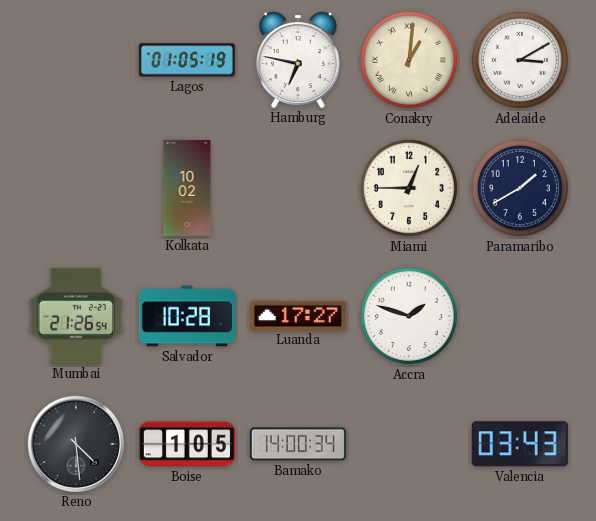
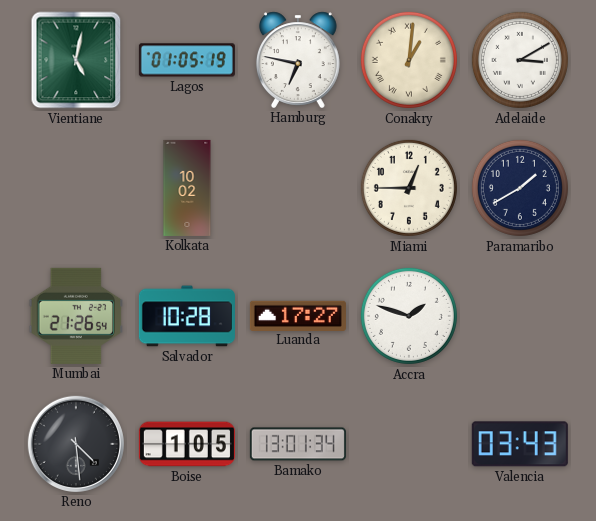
Vientiane: none -> 5:02 (76, 60)
Bamako: 14:00 -> 13:01 (298, 444)
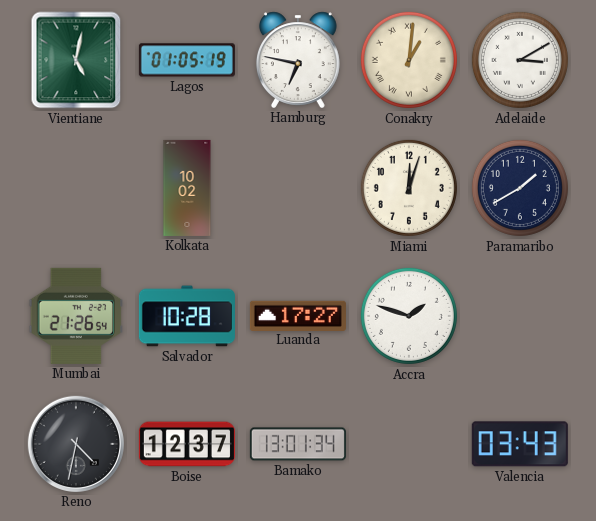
Miami: 12:45 -> 12:03 (409, 188)
Reno: 4:29 -> 4:32 (76, 444)
Boise: 1:05 -> 12:37 (187, 444)
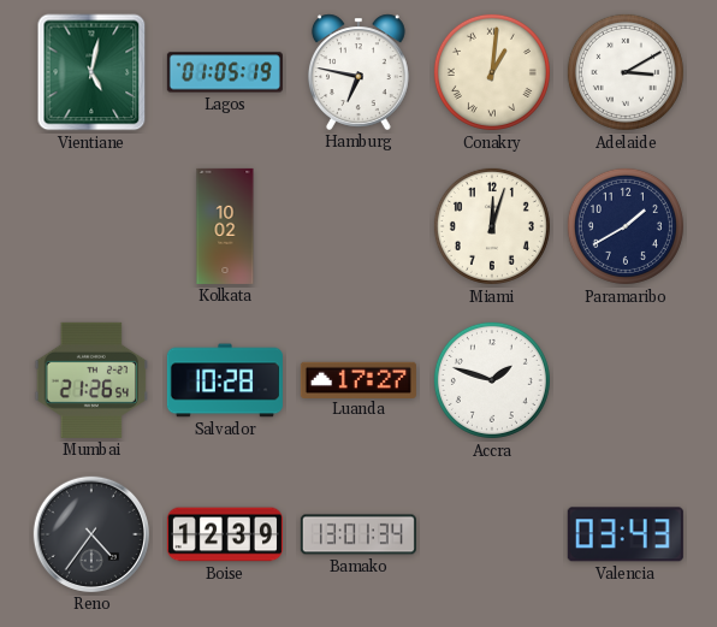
Reno: 4:32 -> 4:36 (91, 534)
Boise: 12:37 -> 12:39 (225, 534)
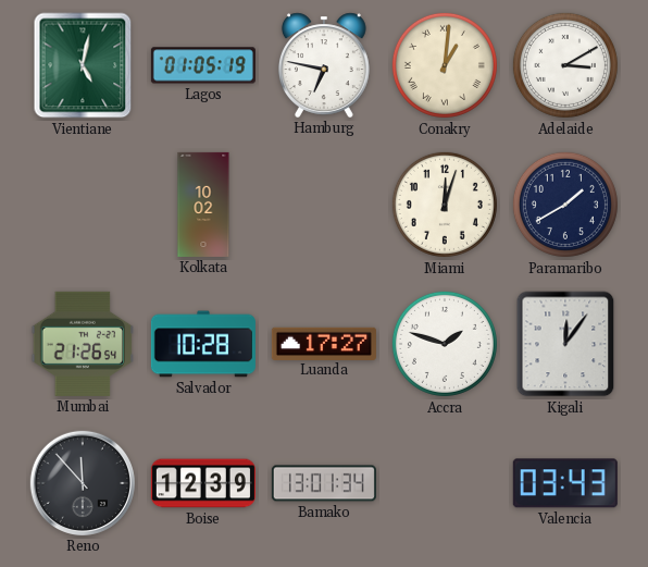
Kigali: none -> 12:06 (565, 344)
Reno: 4:36 -> 11:53 (83, 483)
